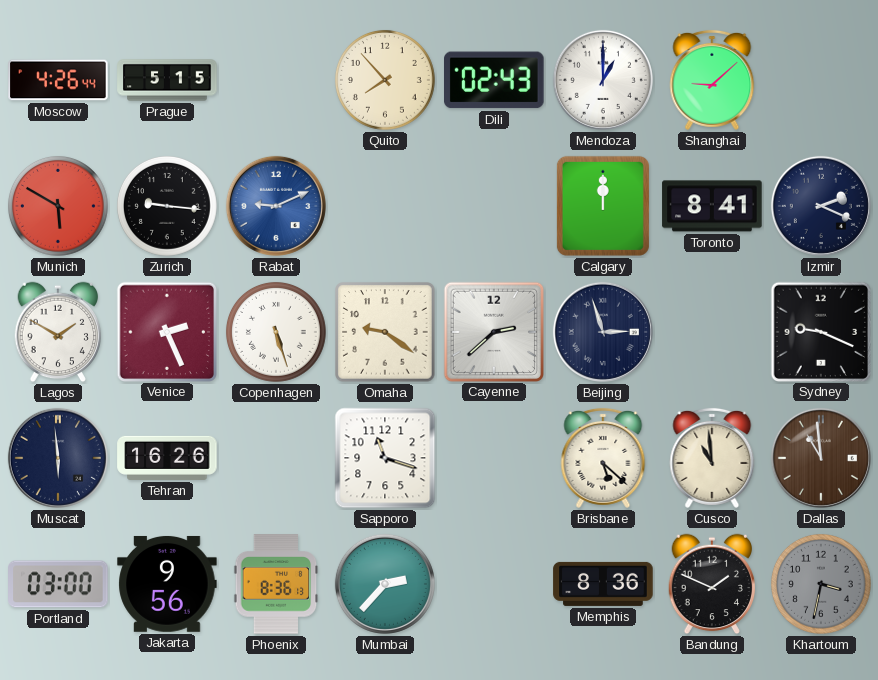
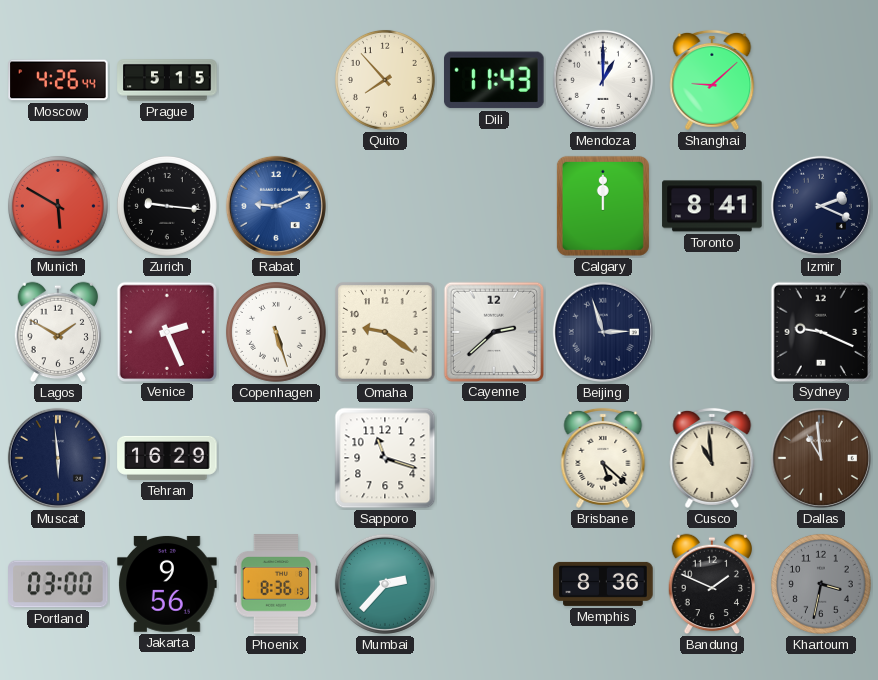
Dili: 02:43 -> 11:43 (495, 80)
Tehran: 16:26 -> 16:29 (167, 458)
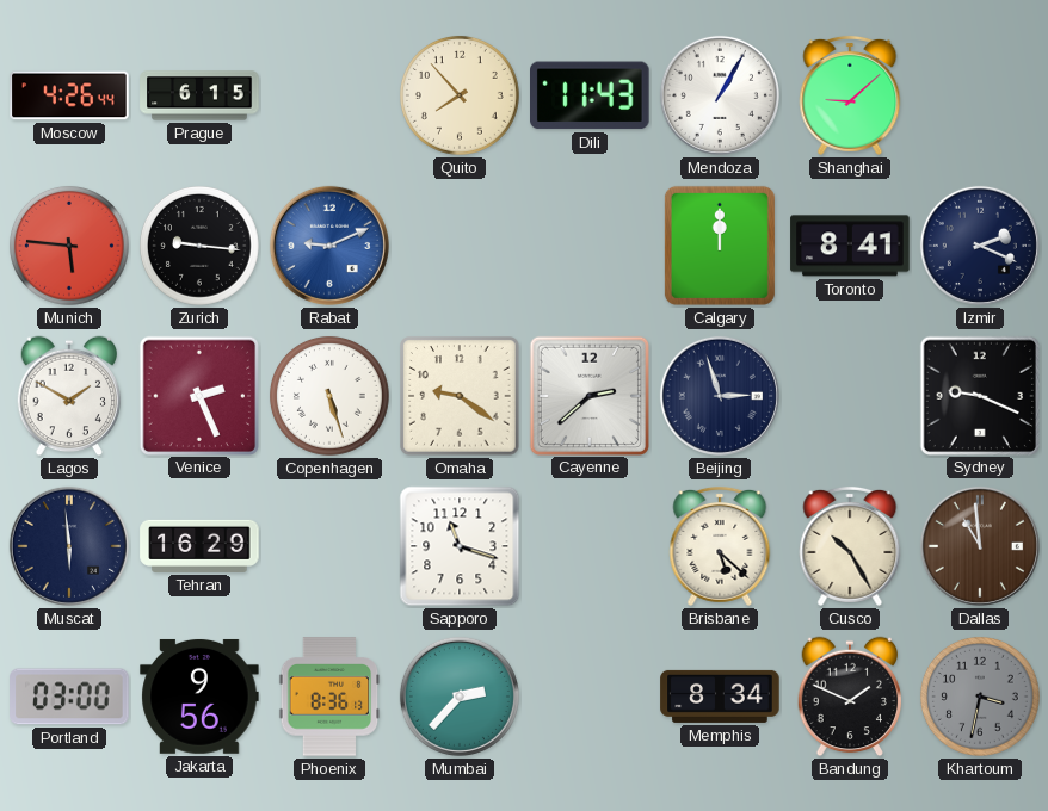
Prague: 5:15 -> 6:15 (199, 95)
Mendoza: 1:00 -> 1:05 (720, 95)
Munich: 5:50 -> 5:46 (69, 246)
Cusco: 10:59 -> 10:25 (850, 546)
Memphis: 8:36 -> 8:34 (720, 697)
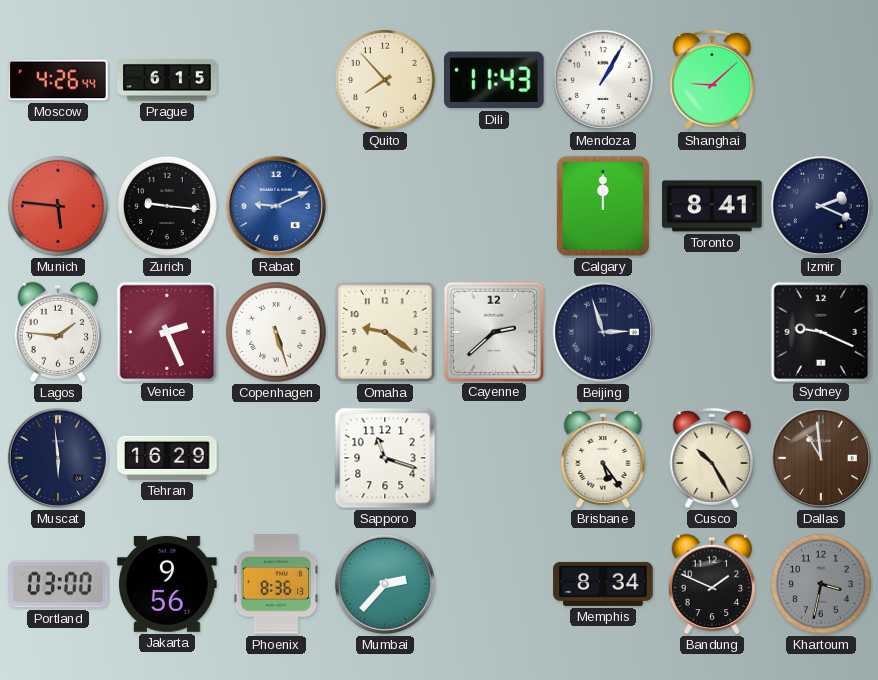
Lagos: 1:50 -> 1:46 (58, 332)
Brisbane: 5:22 -> 5:24 (603, 458)
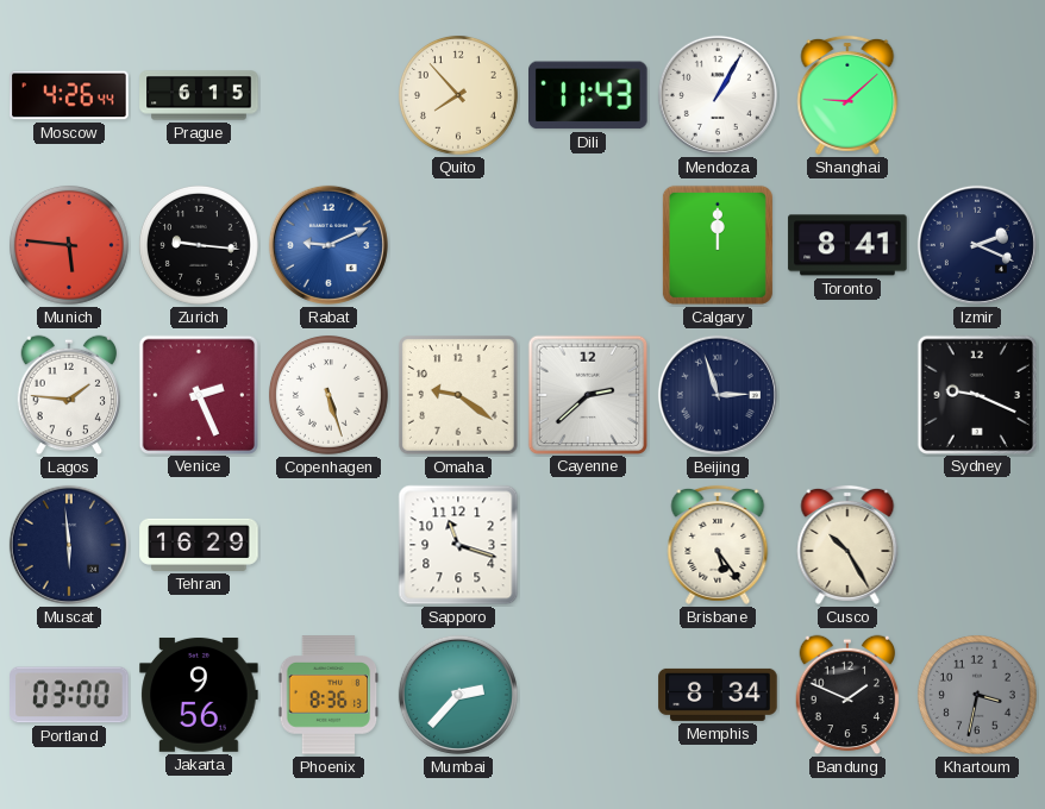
Dallas: 10:59 -> none (821, 458)
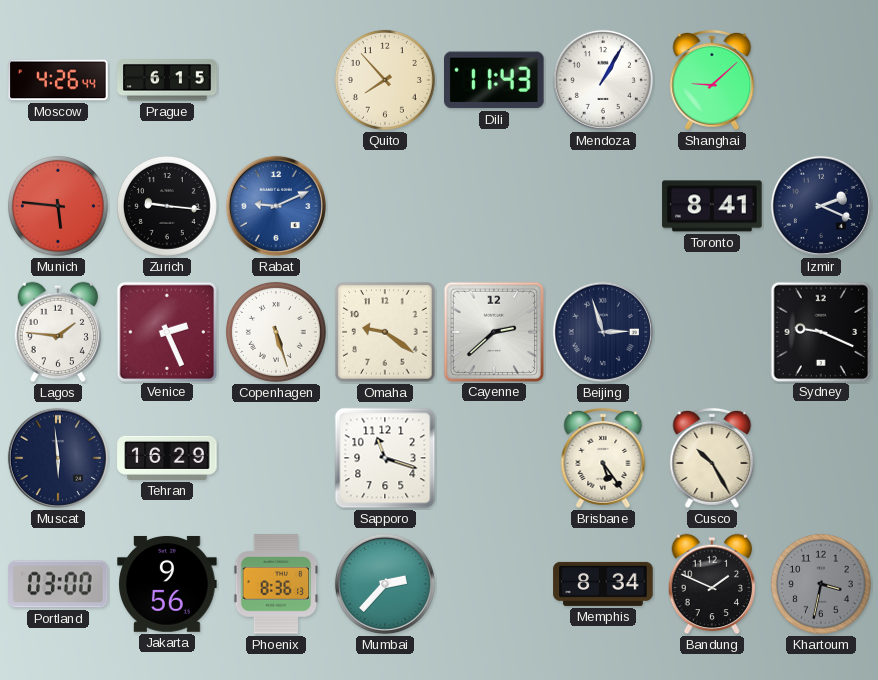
Calgary: 12:00 -> none (718, 245)
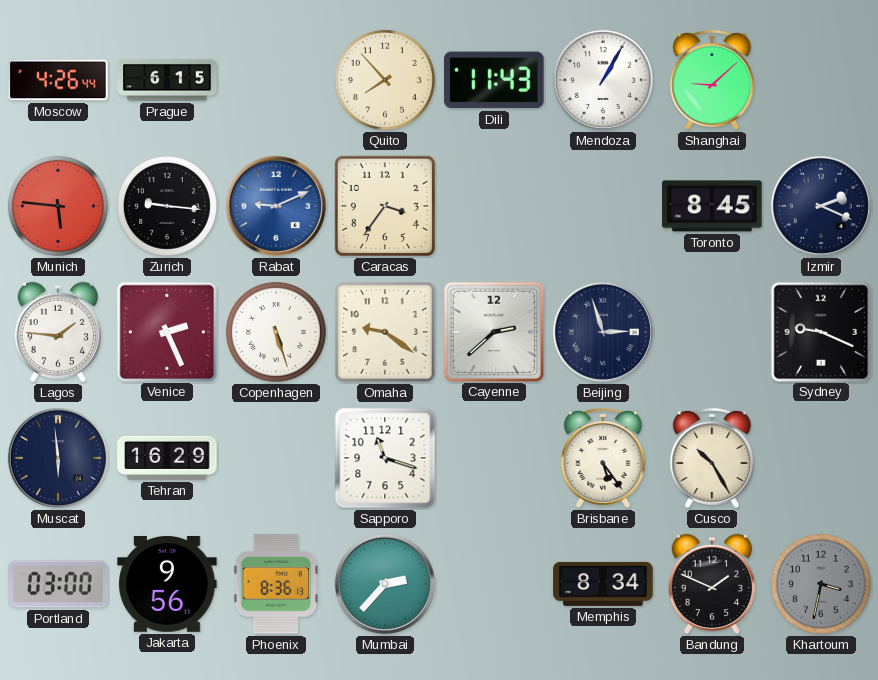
Caracas: none -> 3:36 (385, 206)
Toronto: 8:41 -> 8:45 (712, 206)
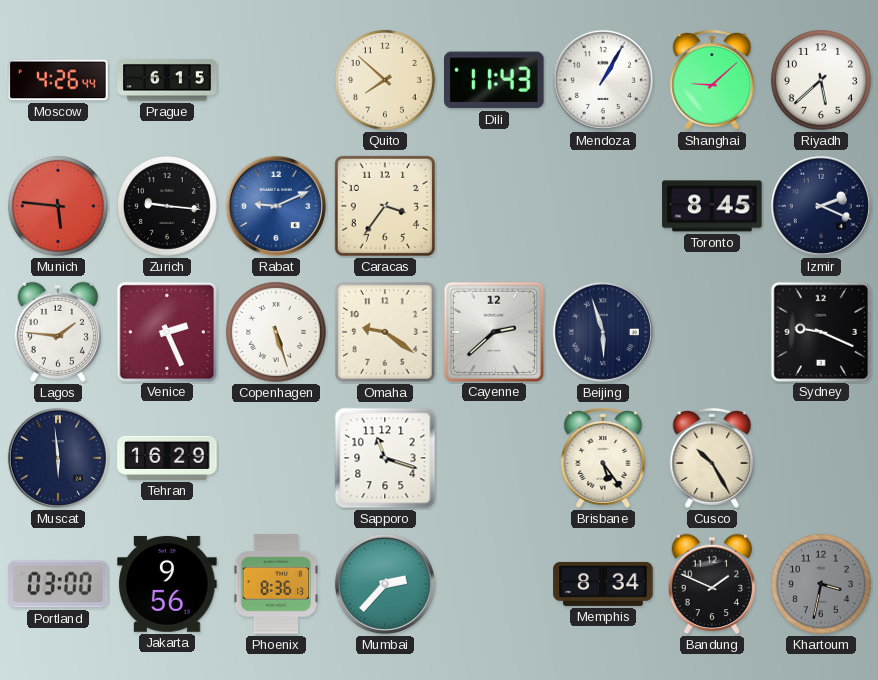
Quito: 7:53 -> 7:52 (385, 80)
Riyadh: none -> 5:38 (821, 80)
Beijing: 2:57 -> 5:57 (603, 332)
